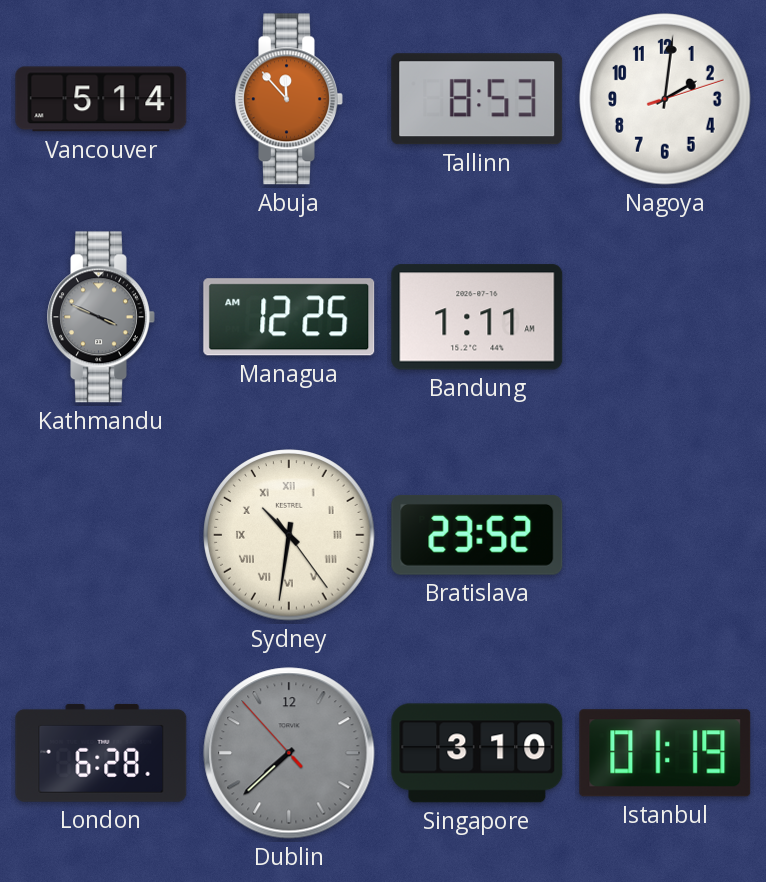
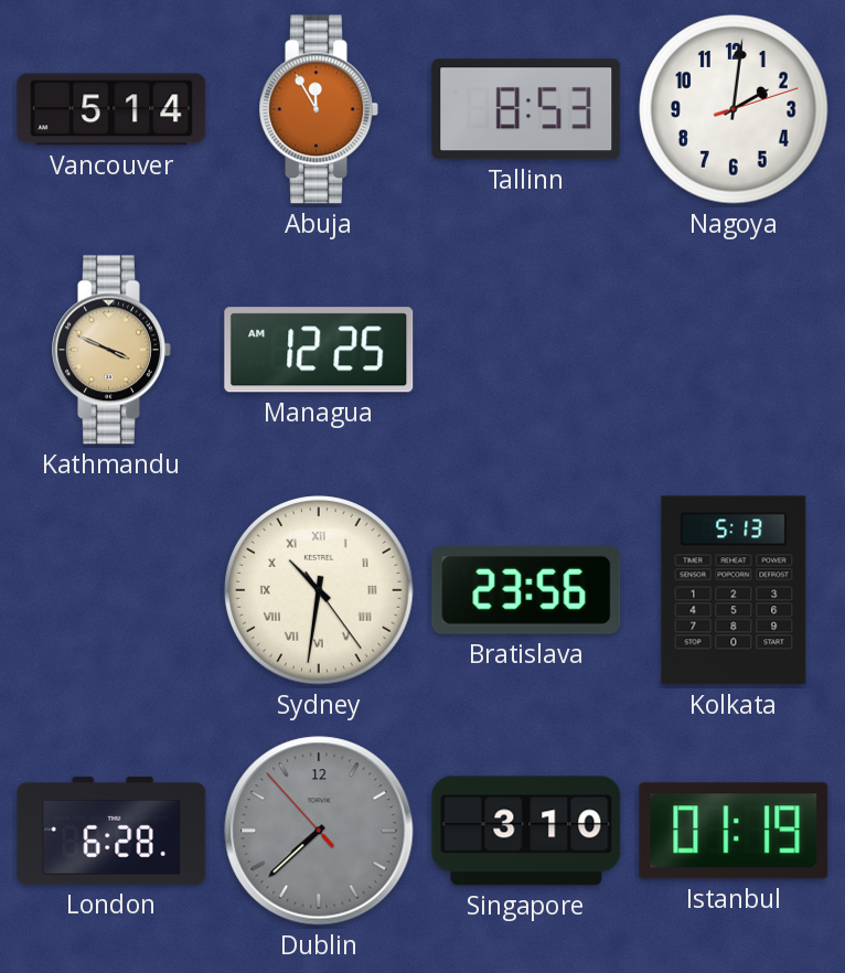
Abuja: 11:53 -> 11:55 (319, 109)
Kathmandu dial: grey -> champagne (111, 350)
Bandung: 1:11 -> none (477, 317)
Bratislava: 23:52 -> 23:56 (526, 590)
Kolkata: none -> 5:13 (734, 590)
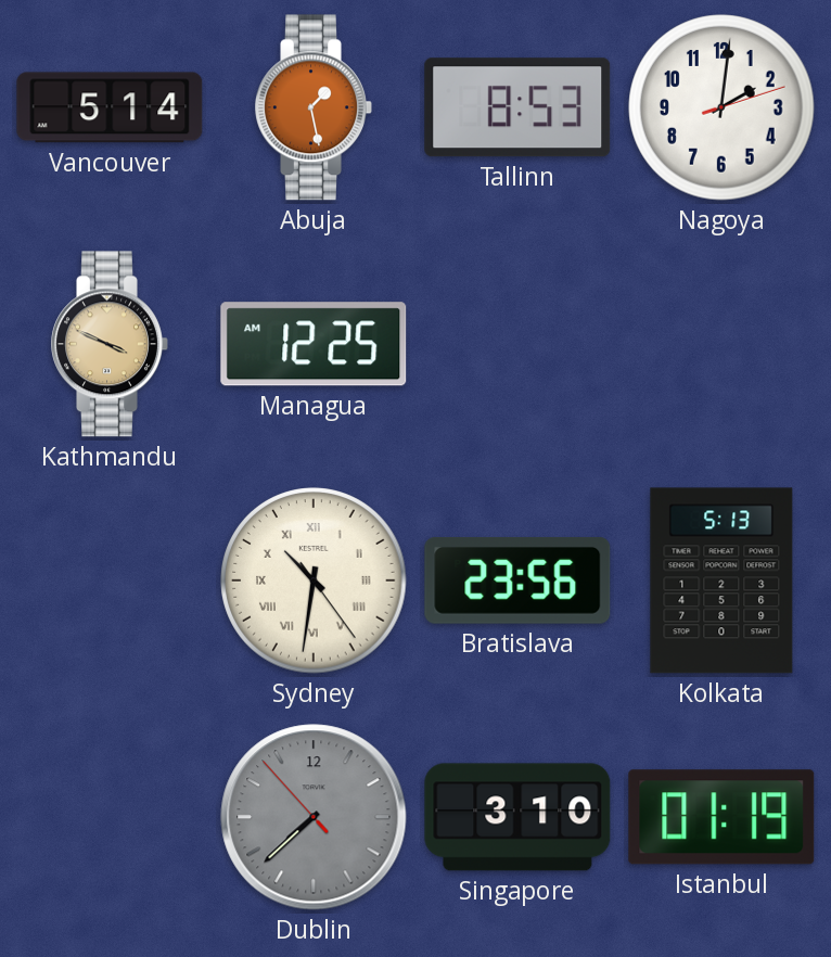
Abuja: 11:55 -> 1:28 (314, 107)
London: 6:28 -> none (111, 831)
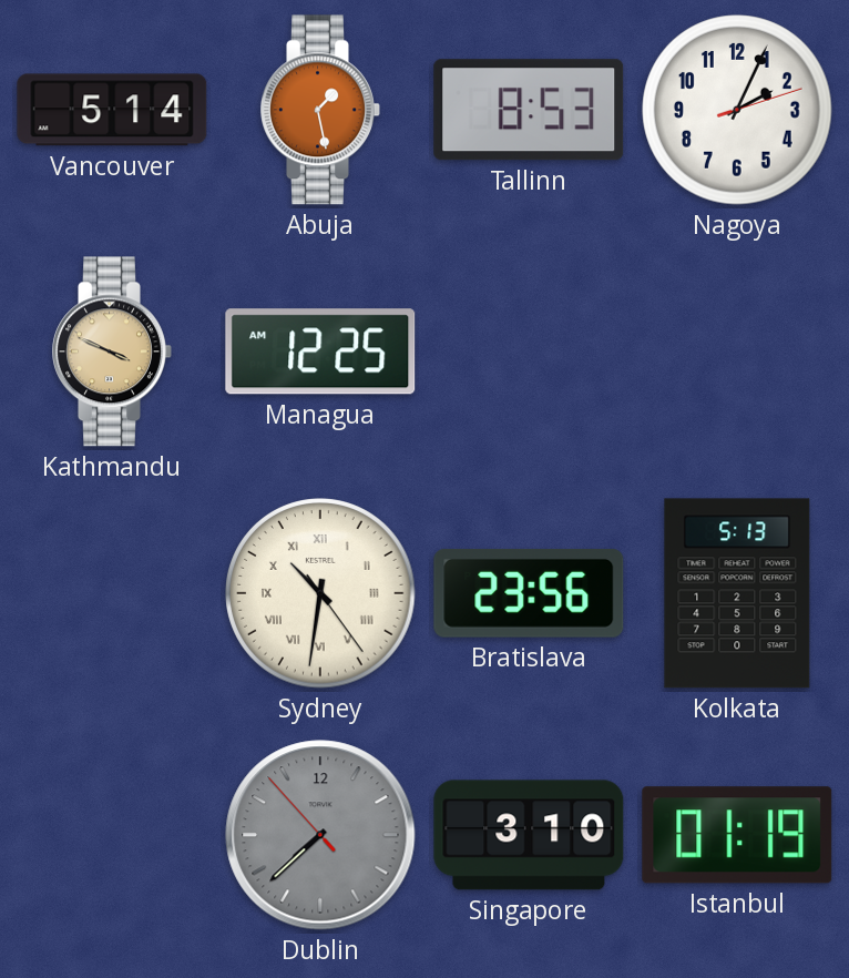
Nagoya: 2:01 -> 2:04 (737, 110)
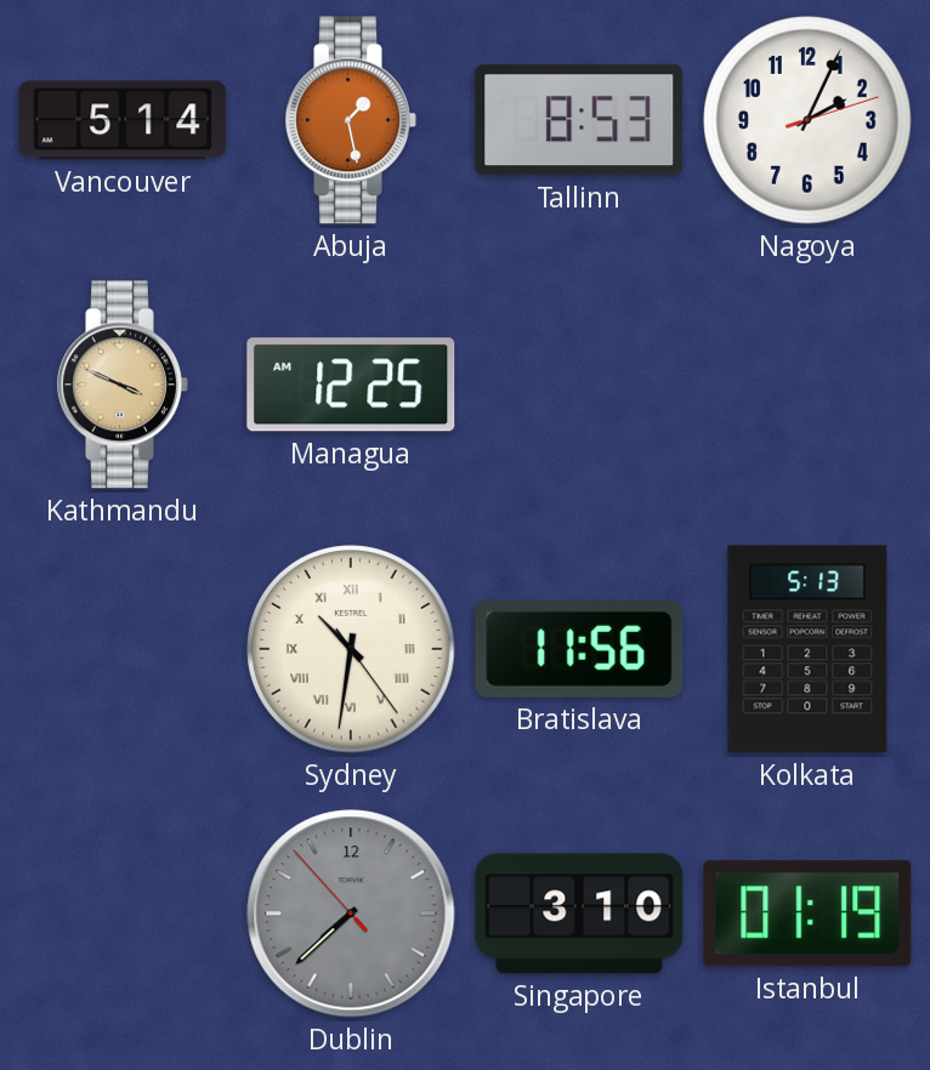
Bratislava: 23:56 -> 11:56 (579, 649)
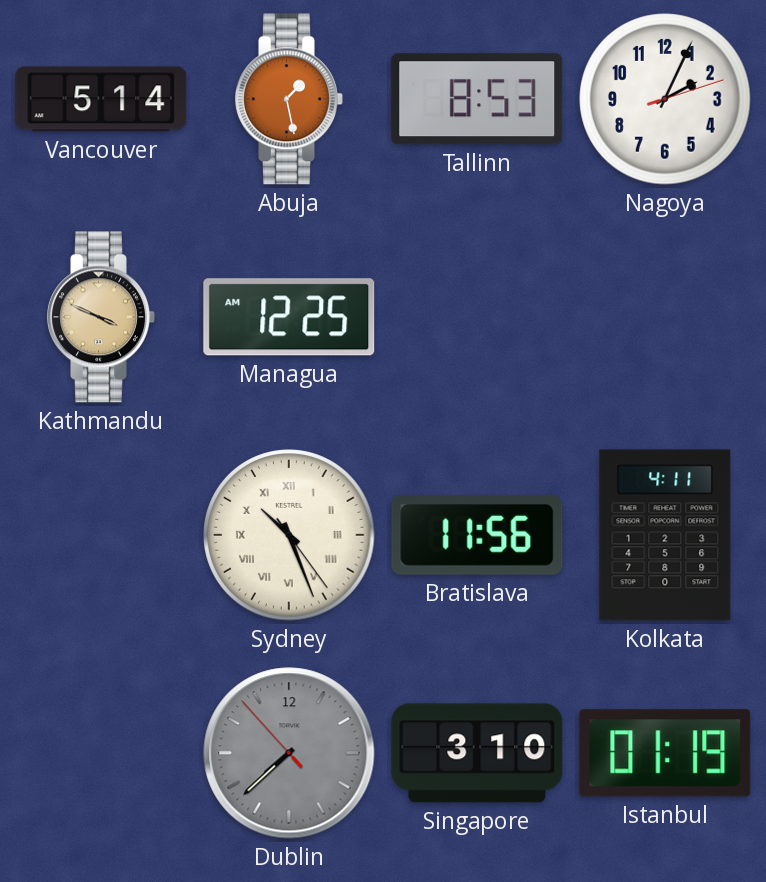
Sydney: 10:31 -> 10:26 (289, 535)
Kolkata: 5:13 -> 4:11 (665, 535)
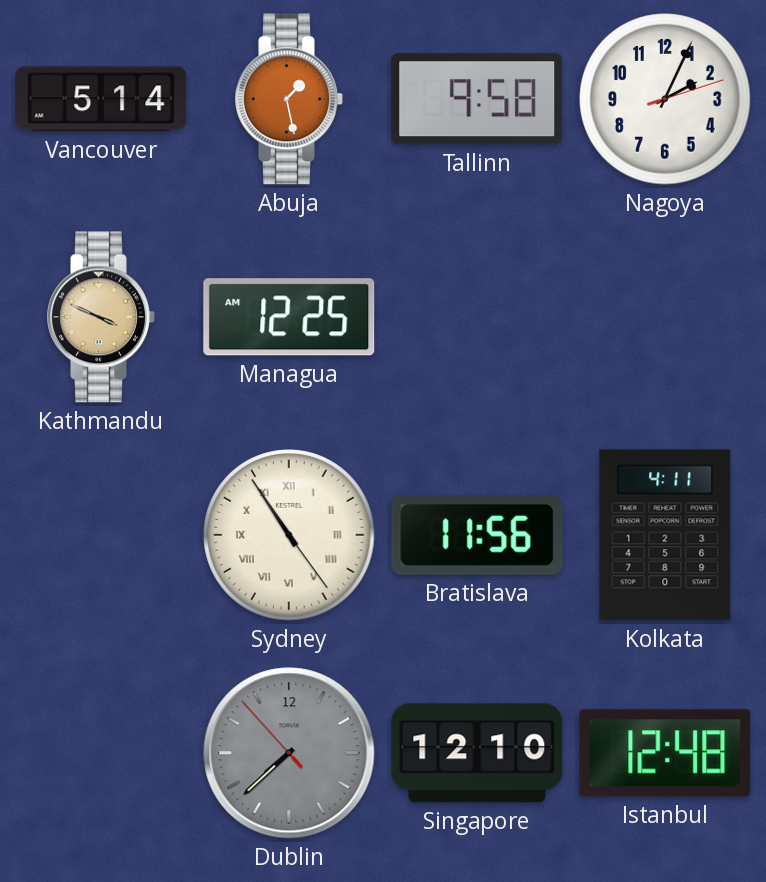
Tallinn: 8:53 -> 9:58 (477, 99)
Sydney: 10:26 -> 10:54 (289, 535)
Singapore: 3:10 -> 12:10 (477, 753)
Istanbul: 01:19 -> 12:48 (665, 753)
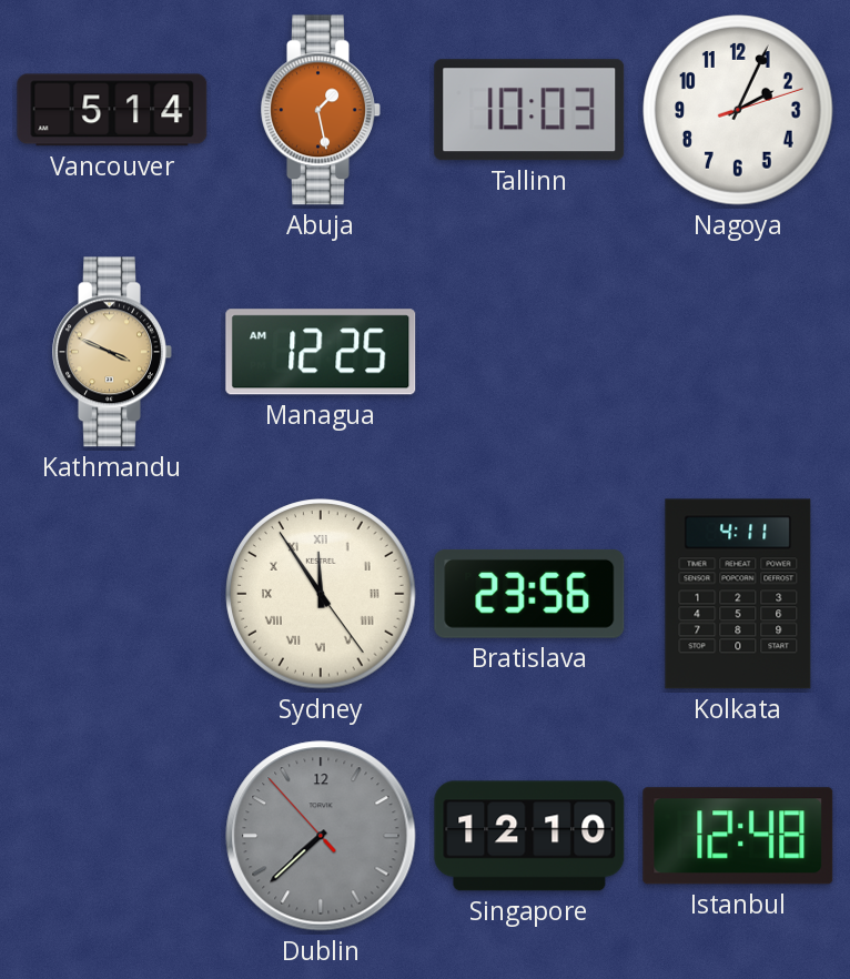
Tallinn: 9:58 -> 10:03 (529, 110)
Sydney: 10:54 -> 11:54 (321, 594)
Bratislava: 11:56 -> 23:56 (529, 594)
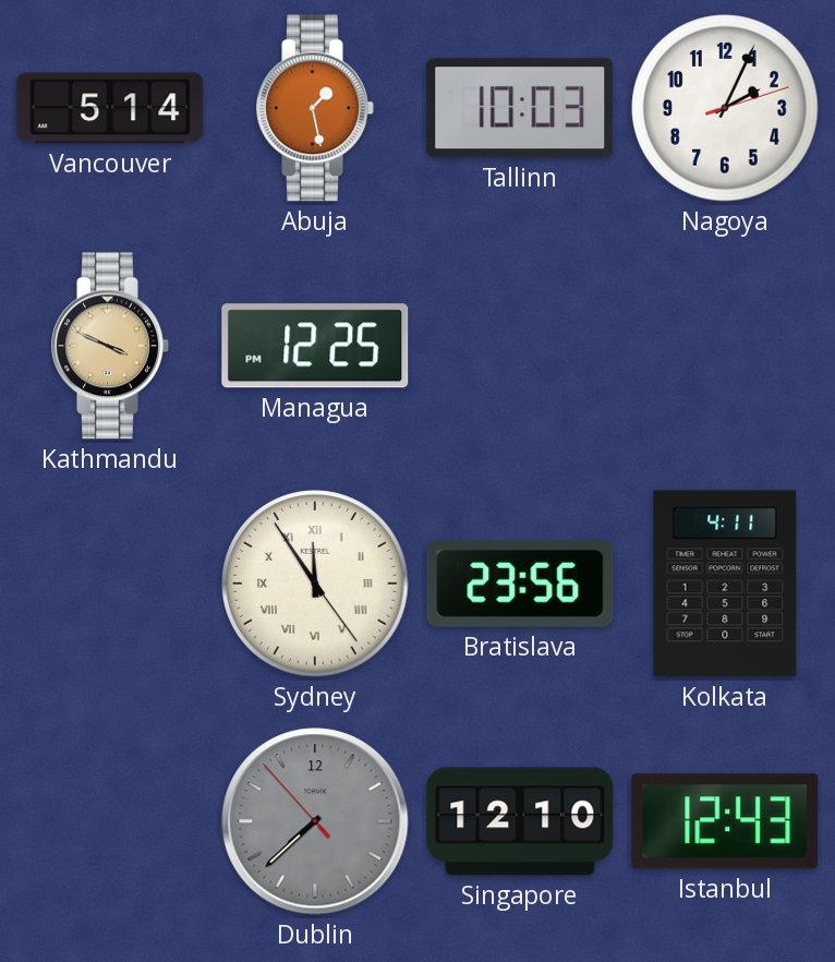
Managua: 12:25 AM -> 12:25 PM (315, 346)
Istanbul: 12:48 -> 12:43 (725, 821)
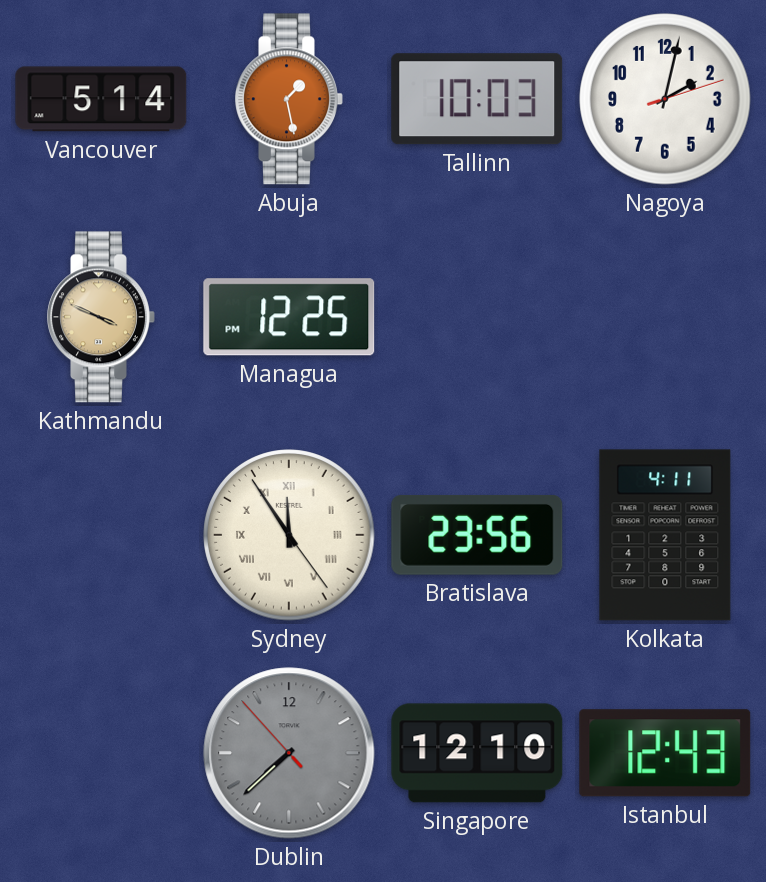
Nagoya: 2:04 -> 2:02 (665, 99)
